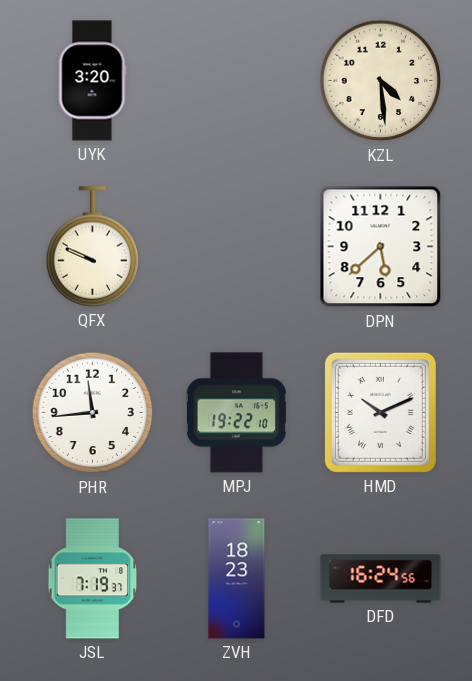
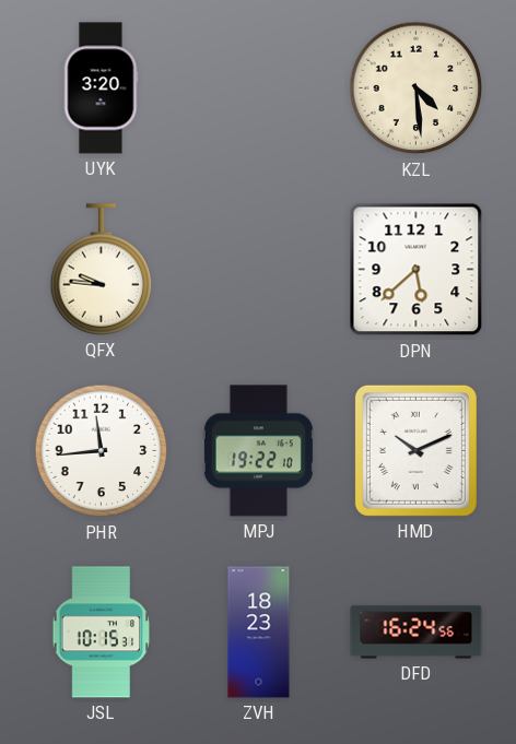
QFX: 9:49 -> 9:46 (102, 270)
JSL: 7:19 -> 10:15 (102, 633)
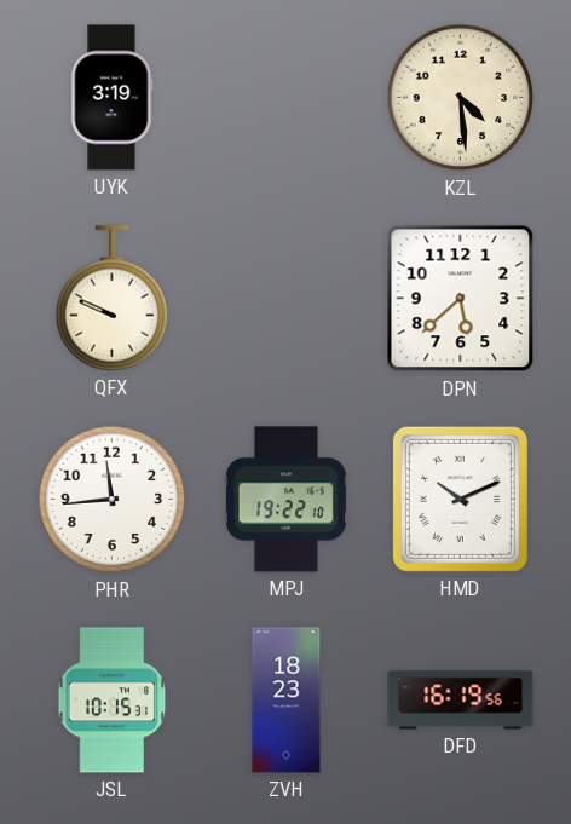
UYK: 3:20 -> 3:19 (111, 98)
QFX: 9:46 -> 9:49 (113, 299)
DFD: 16:24 -> 16:19 (461, 701)
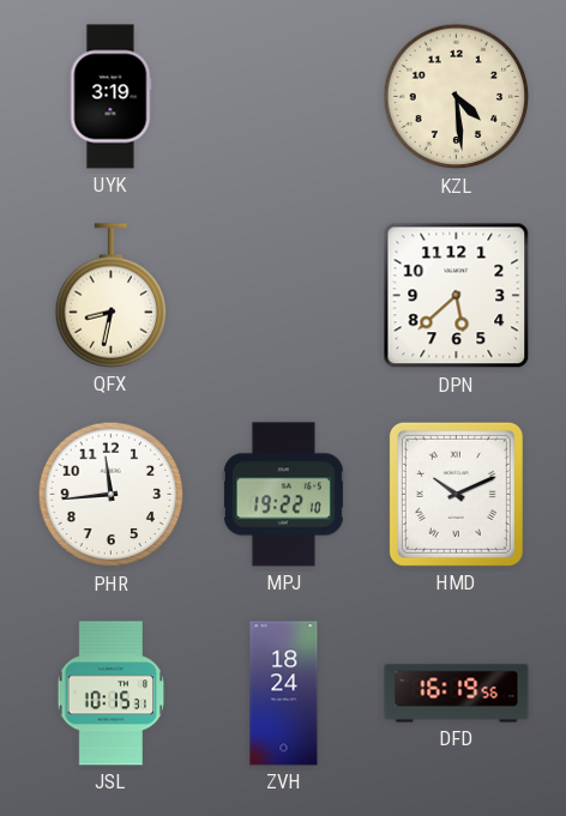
QFX: 9:49 -> 8:32 (112, 296)
ZVH: 18:23 -> 18:24 (284, 694)
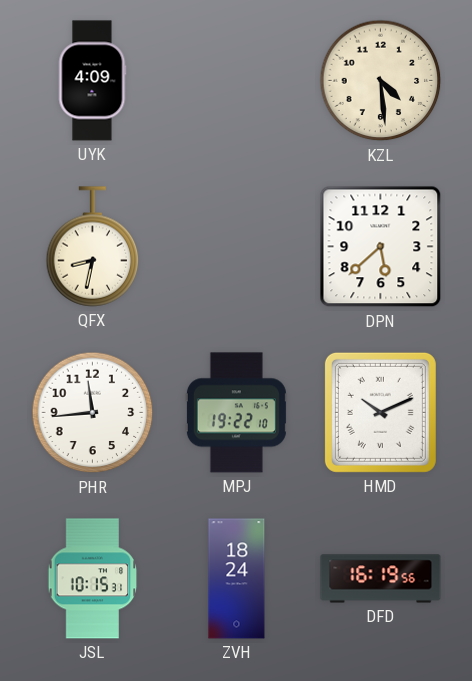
UYK: 3:19 -> 4:09 (92, 81)
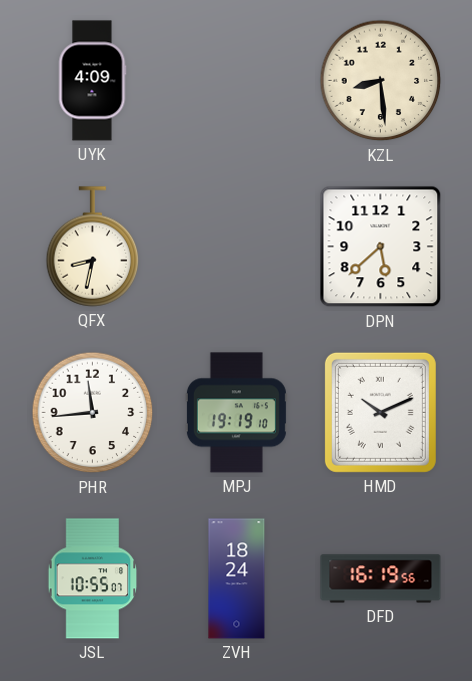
KZL: 4:29 -> 8:29 (381, 81)
MPJ: 19:22 -> 19:19 (236, 413)
JSL: 10:15 -> 10:55 (93, 579)
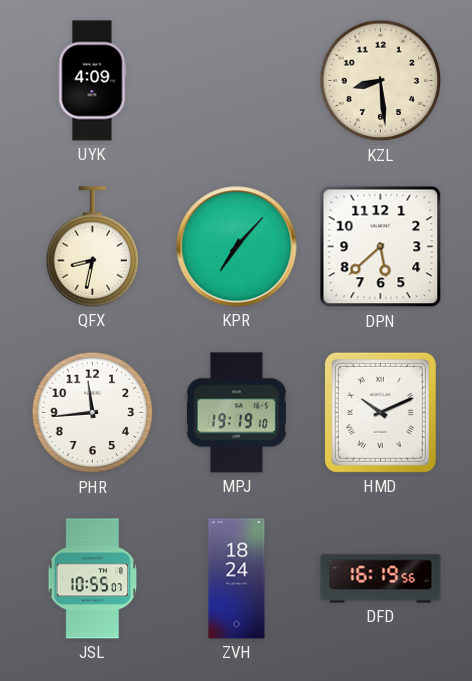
KPR: none -> 7:07 (237, 247)
